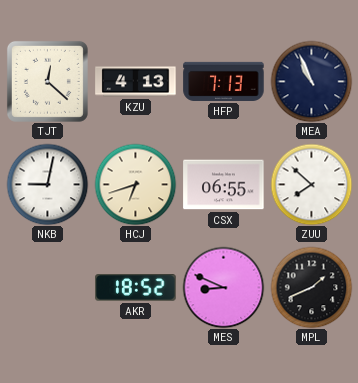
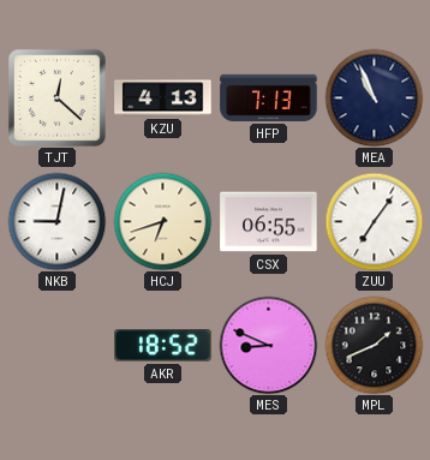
ZUU: 7:52 -> 7:06 (374, 221)
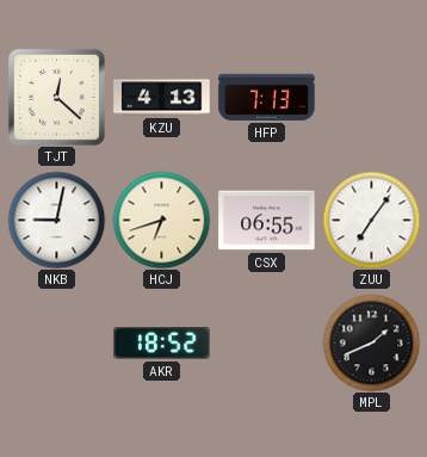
MEA: 10:56 -> none (374, 97)
MES: 8:49 -> none (268, 345)
